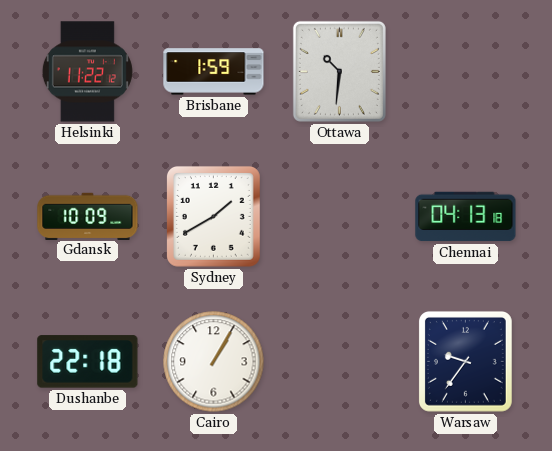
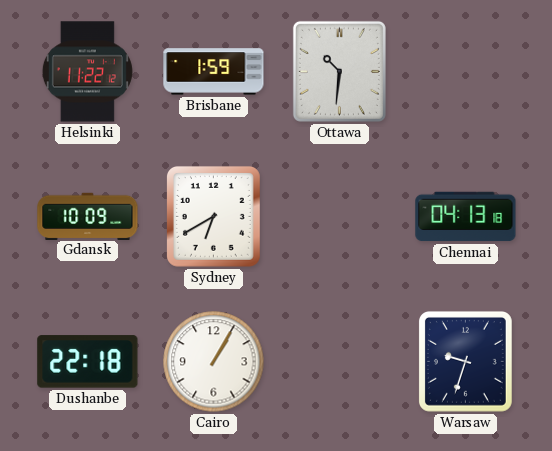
Sydney: 1:40 -> 6:40 (213, 216)
Warsaw: 9:36 -> 9:33 (465, 361)
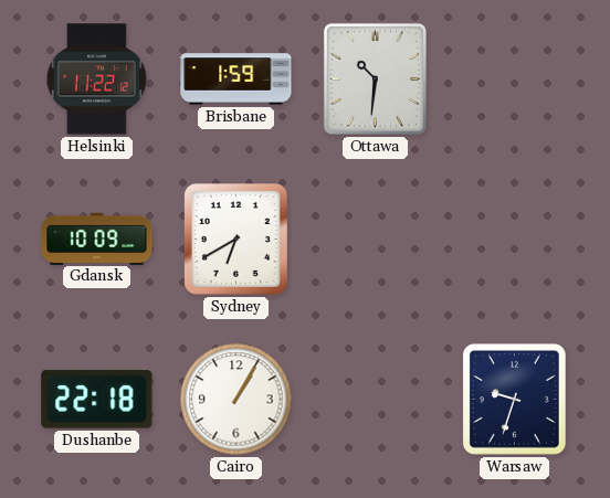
Chennai: 04:13 -> none (466, 217)
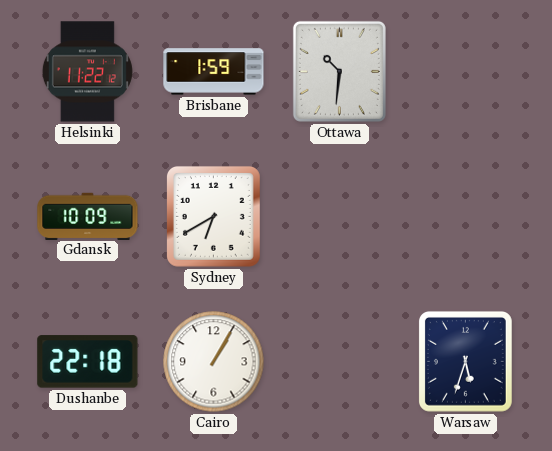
Warsaw: 9:33 -> 5:33 (465, 361)
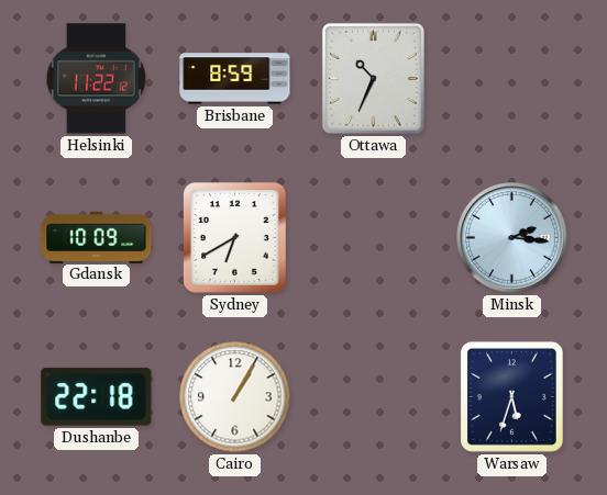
Brisbane: 1:59 -> 8:59 (235, 79)
Ottawa: 10:31 -> 10:34 (373, 78)
Minsk: none -> 2:16 (512, 238)
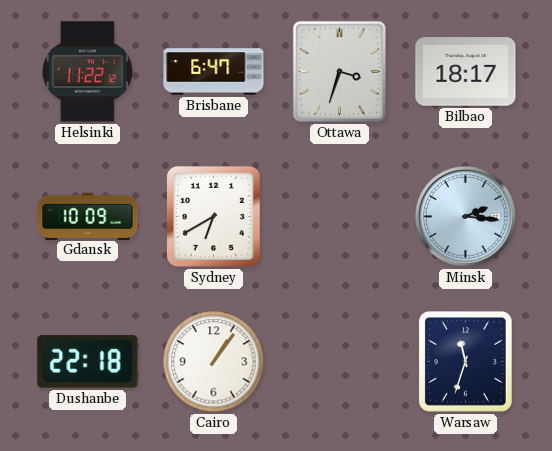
Brisbane: 8:59 -> 6:47 (214, 72)
Ottawa: 10:34 -> 3:33 (339, 71)
Bilbao: none -> 18:17 (466, 72)
Cairo: 1:05 -> 1:06 (214, 362)
Warsaw: 5:33 -> 11:33 (465, 361)
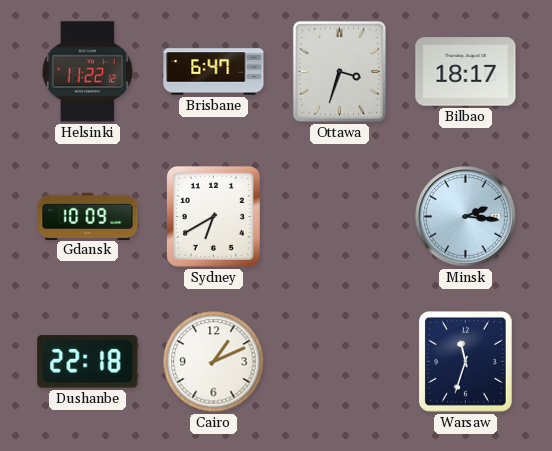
Cairo: 1:06 -> 1:11 (214, 362)
